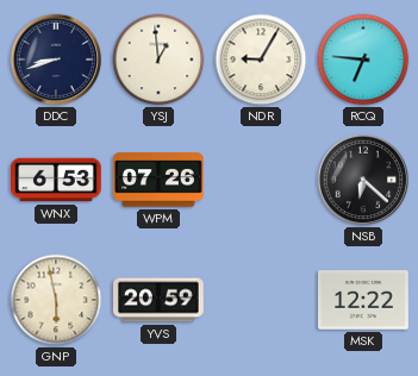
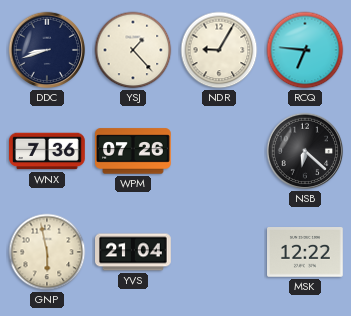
YSJ: 12:59 -> 1:23 (133, 50)
WNX: 6:53 -> 7:36 (48, 151)
YVS: 20:59 -> 21:04 (134, 252)
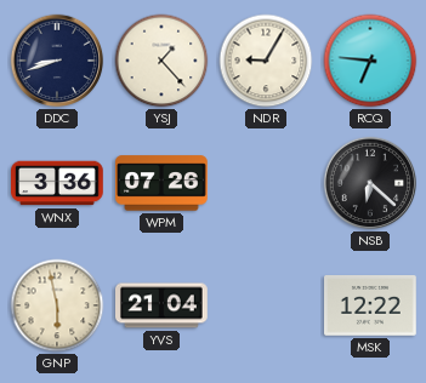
WNX: 7:36 -> 3:36 (58, 183)
